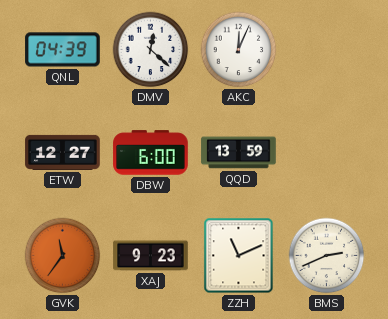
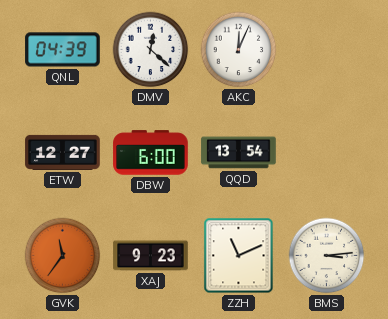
QQD: 13:59 -> 13:54 (239, 153)
BMS: 2:41 -> 3:14 (327, 256)
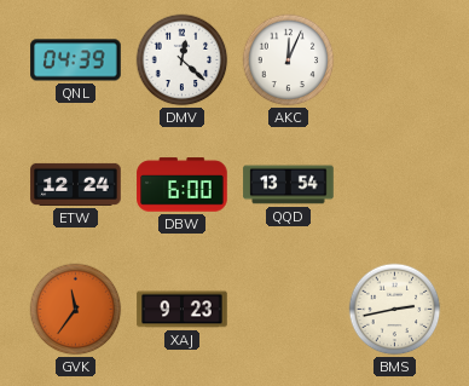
ETW: 12:27 -> 12:24 (76, 184)
ZZH: 11:11 -> none (239, 256)
BMS: 3:14 -> 2:43 (395, 310)
